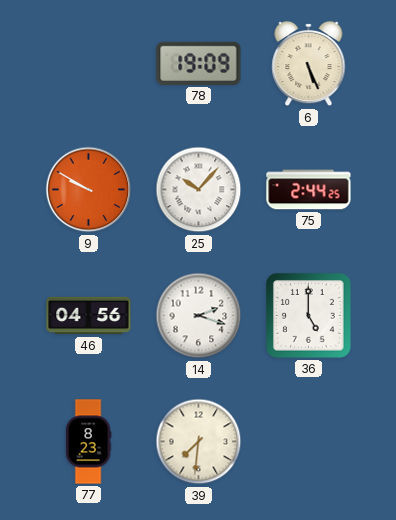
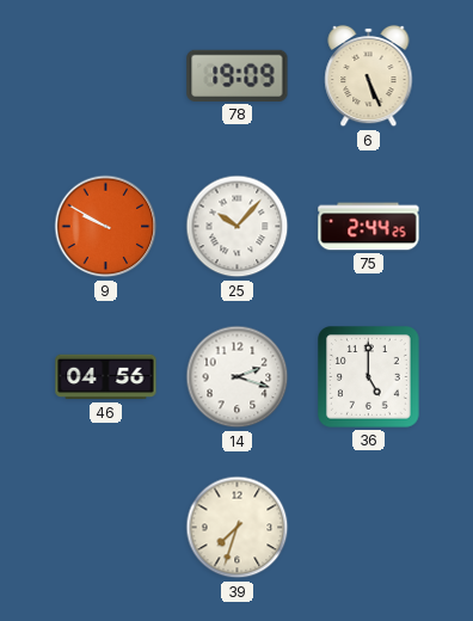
77: 8:23 -> none (88, 442)
39: 7:31 -> 7:33 (238, 528)
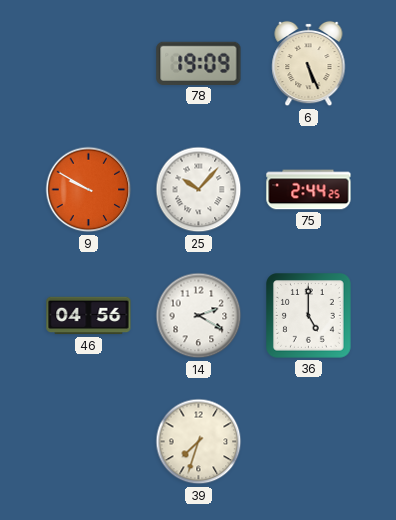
14: 2:18 -> 2:20 (199, 316)
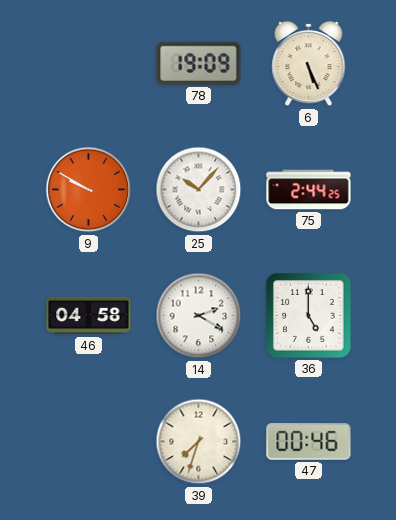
46: 04:56 -> 04:58 (89, 316)
47: none -> 00:46 (309, 442)
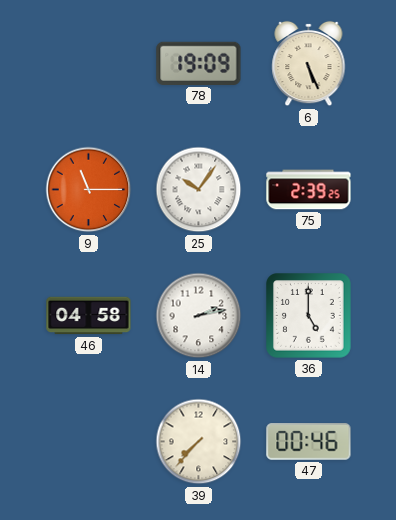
9: 9:50 -> 11:15 (89, 190)
25: 10:07 -> 10:06 (199, 190)
75: 2:44 -> 2:39 (309, 190)
14: 2:20 -> 2:13 (199, 316)
39: 7:33 -> 7:37 (199, 442)
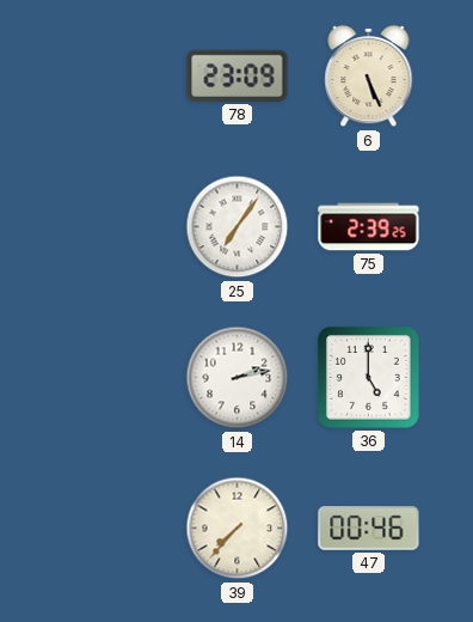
78: 19:09 -> 23:09 (238, 75)
9: 11:15 -> none (89, 190)
25: 10:06 -> 7:06 (238, 227)
46: 04:58 -> none (89, 316)
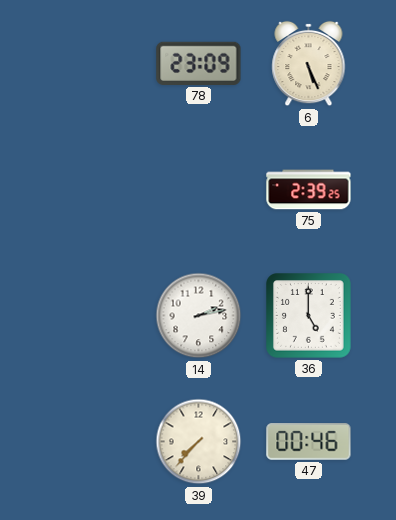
25: 7:06 -> none (238, 227)
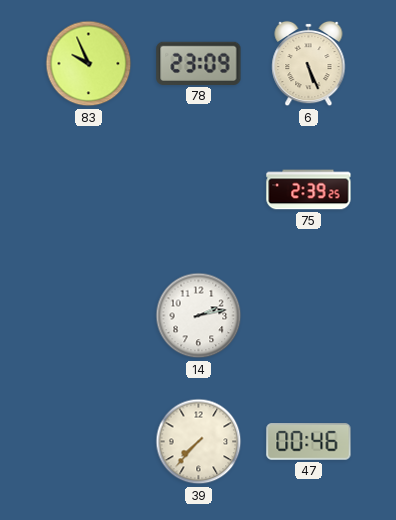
83: none -> 9:56 (89, 64)
36: 5:00 -> none (309, 316)
